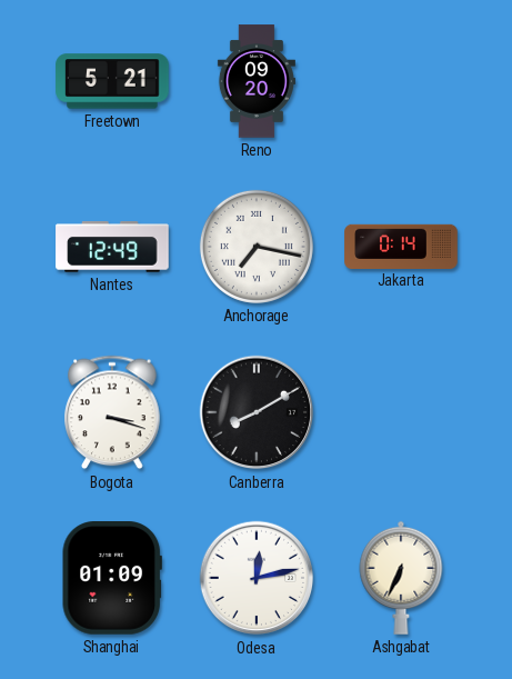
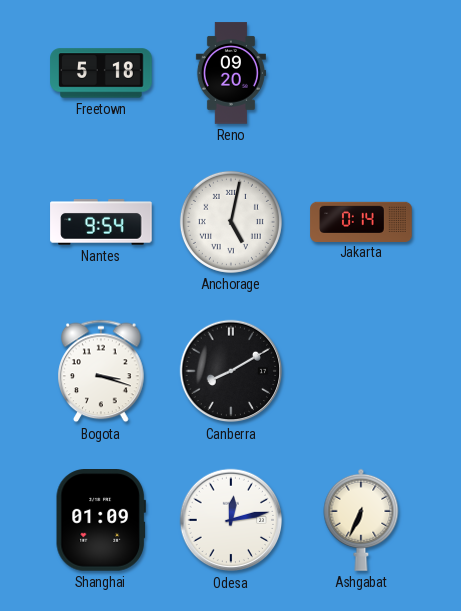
Freetown: 5:21 -> 5:18 (101, 73)
Nantes: 12:49 -> 9:54 (101, 222)
Anchorage: 7:17 -> 5:02 (231, 222)
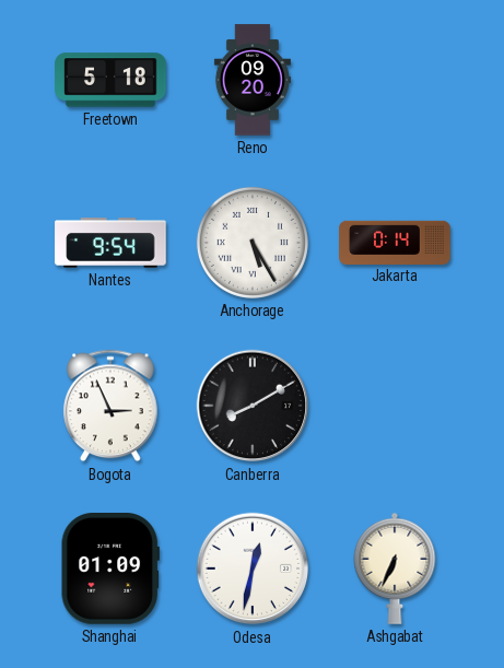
Anchorage: 5:02 -> 5:25 (253, 243)
Bogota: 3:18 -> 2:56 (110, 406)
Odesa: 12:13 -> 12:32 (253, 569)
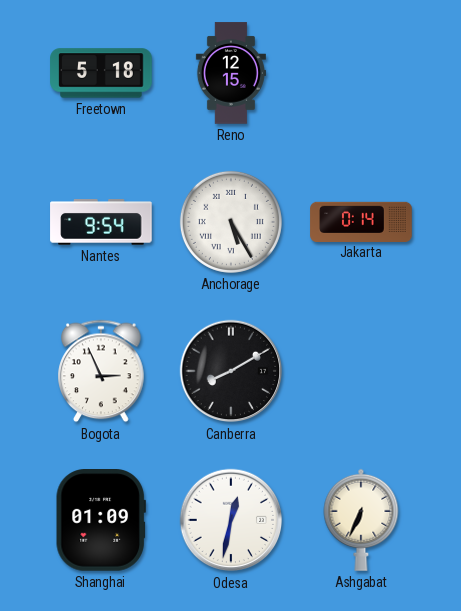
Reno: 09:20 -> 12:15 (231, 73)
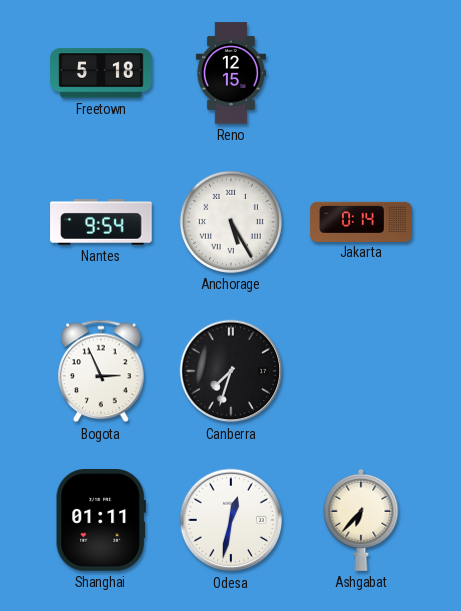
Canberra: 8:10 -> 7:33 (231, 371)
Shanghai: 01:09 -> 01:11 (101, 521)
Ashgabat: 6:34 -> 6:37 (361, 520)
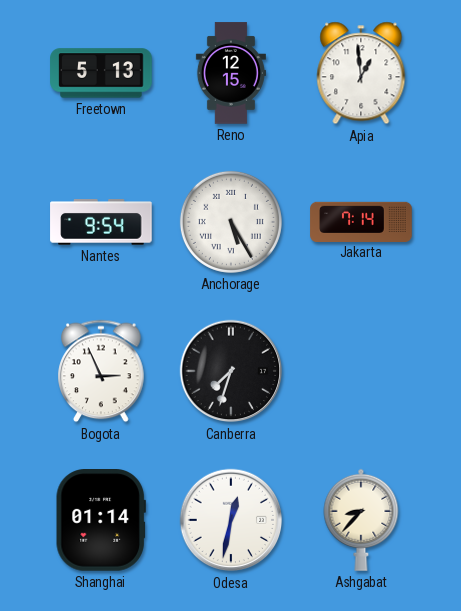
Freetown: 5:18 -> 5:13 (101, 73)
Apia: none -> 12:59 (361, 73)
Jakarta: 0:14 -> 7:14 (361, 221)
Shanghai: 01:11 -> 01:14 (101, 521)
Ashgabat: 6:37 -> 8:37 (361, 520)
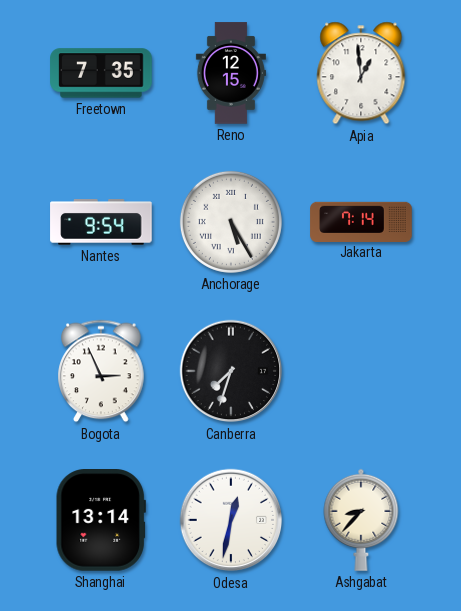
Freetown: 5:13 -> 7:35 (101, 73)
Shanghai: 01:14 -> 13:14 (101, 521)
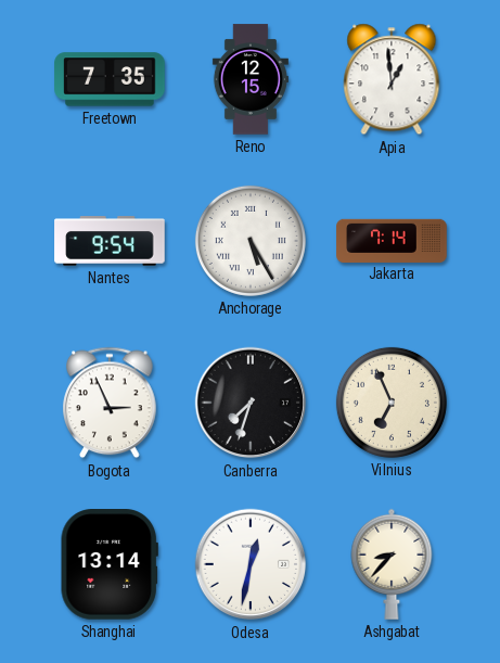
Vilnius: none -> 6:56 (392, 403)
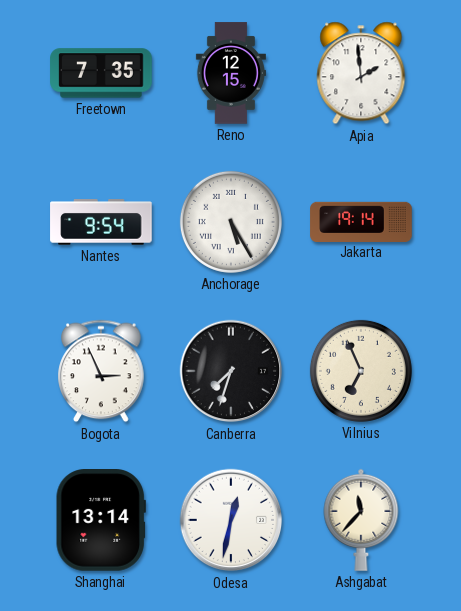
Apia: 12:59 -> 1:59 (361, 73)
Jakarta: 7:14 -> 19:14 (361, 221)
Ashgabat: 8:37 -> 11:37 (361, 520)
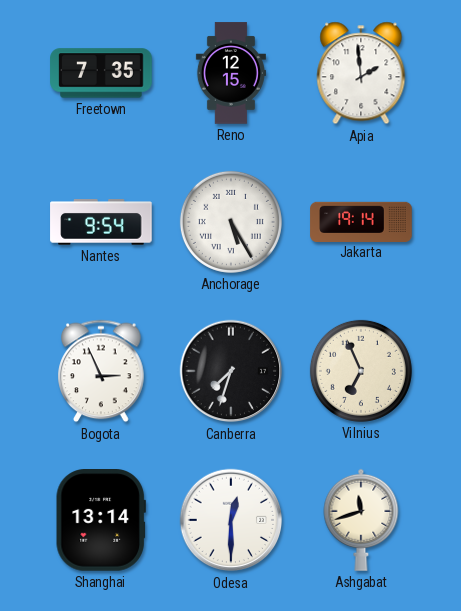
Odesa: 12:32 -> 12:30 (231, 520)
Ashgabat: 11:37 -> 11:42 (361, 520)
